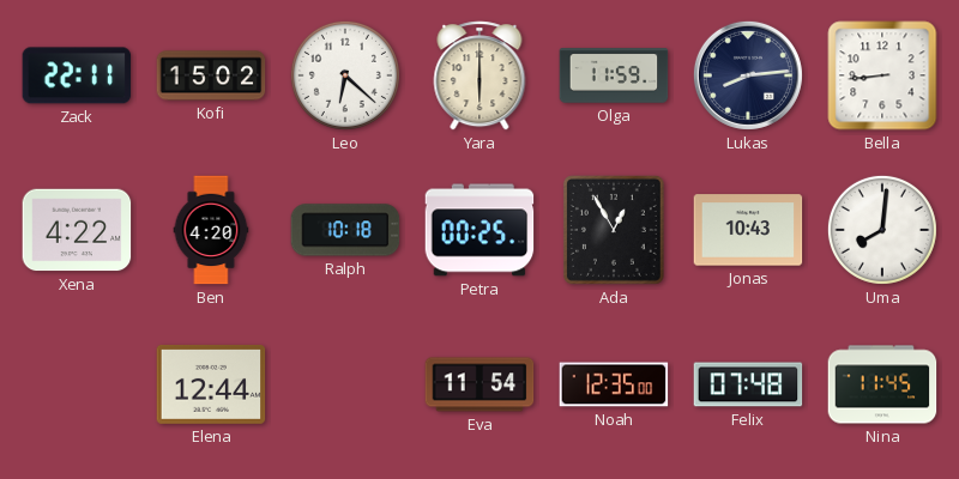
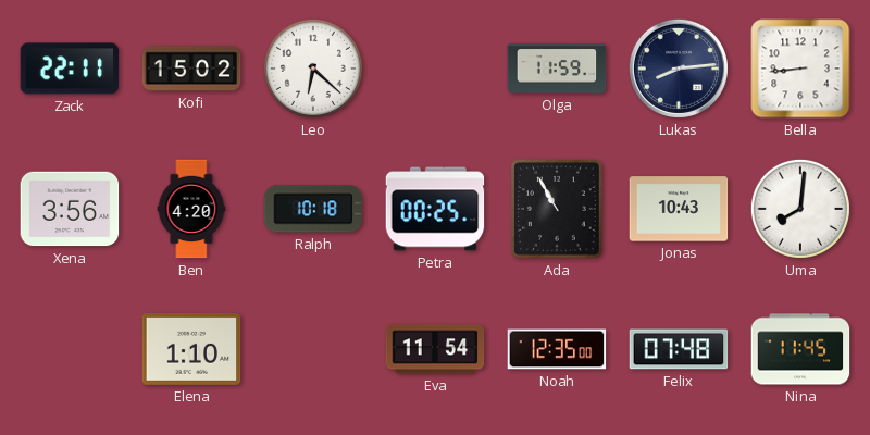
Yara: 6:00 -> none (479, 75)
Xena: 4:22 -> 3:56 (70, 209)
Ada: 12:55 -> 10:55 (557, 209)
Elena: 12:44 -> 1:10 (191, 349)
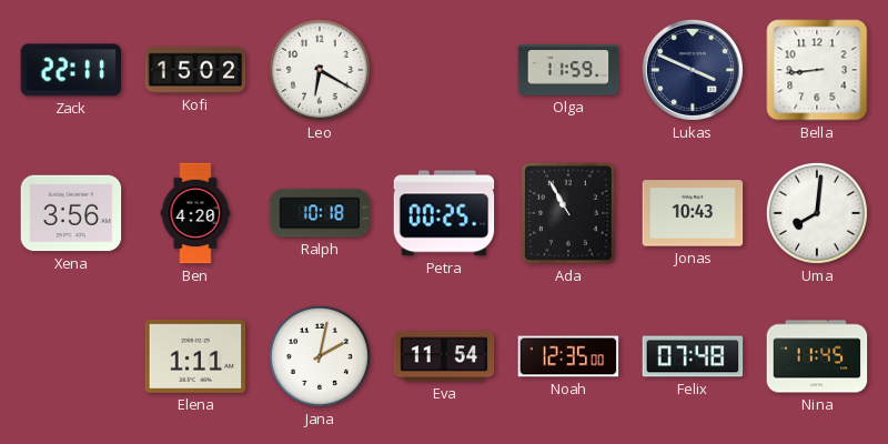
Leo: 6:22 -> 6:20 (320, 70)
Lukas: 8:14 -> 3:49 (693, 70)
Elena: 1:10 -> 1:11 (195, 356)
Jana: none -> 2:02 (320, 356)
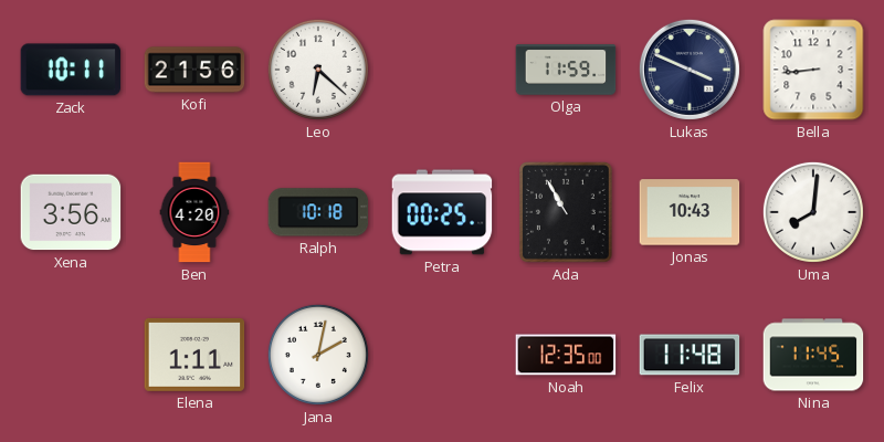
Zack: 22:11 -> 10:11 (71, 70)
Kofi: 15:02 -> 21:56 (194, 70)
Leo: 6:20 -> 6:22 (318, 70)
Eva: 11:54 -> none (444, 356)
Felix: 07:48 -> 11:48 (690, 355)
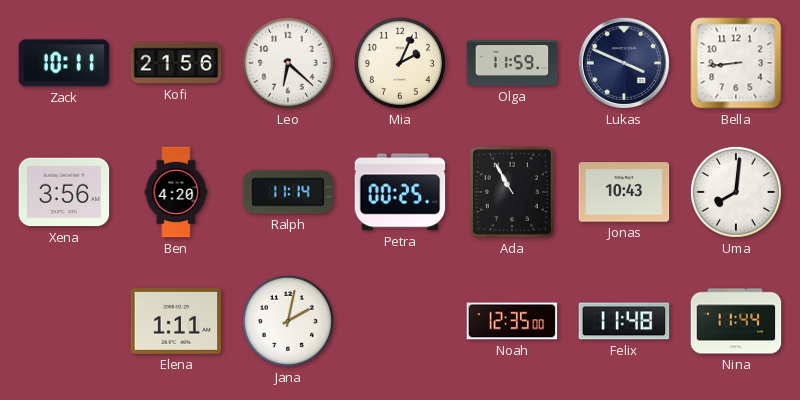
Mia: none -> 2:04 (400, 63)
Ralph: 10:18 -> 11:14 (288, 192)
Nina: 11:45 -> 11:44 (736, 321)
